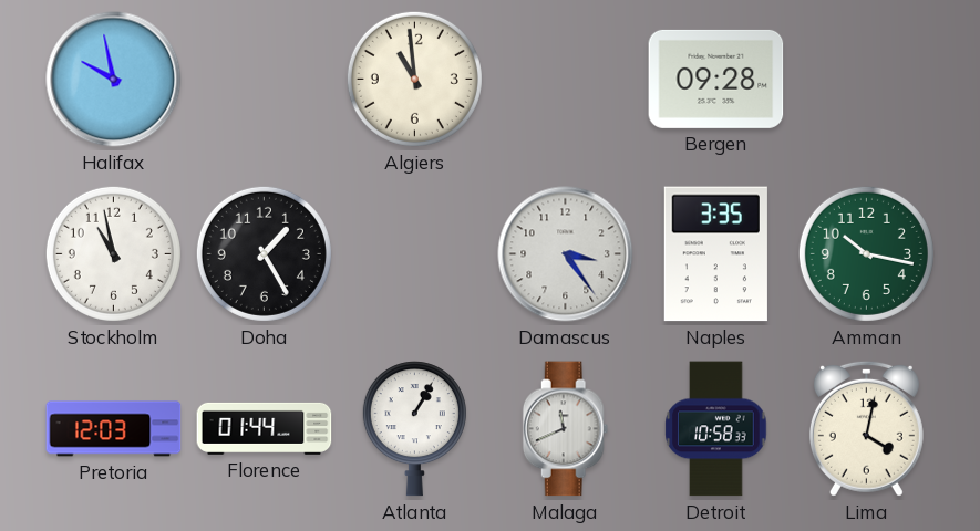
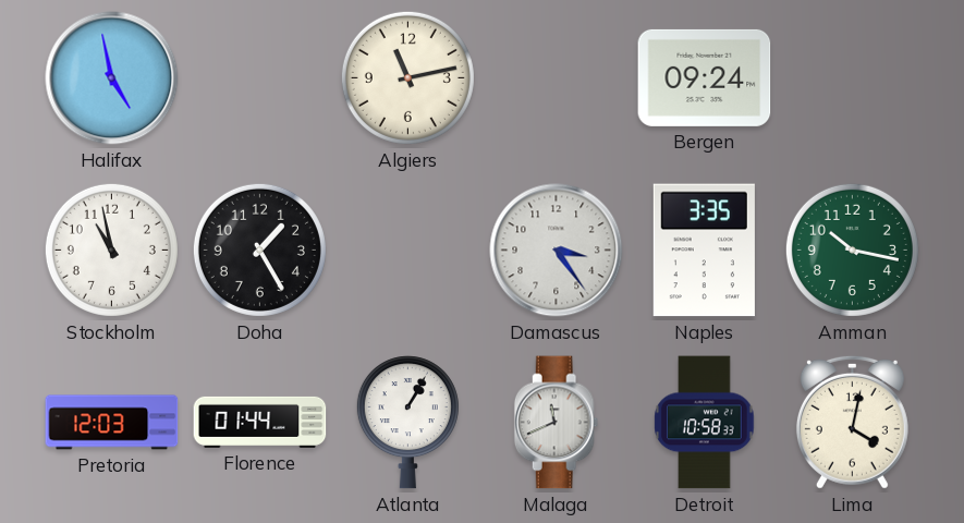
Halifax: 9:58 -> 4:58 (112, 78)
Algiers: 10:59 -> 11:13 (407, 77)
Bergen: 09:28 -> 09:24 (705, 77)
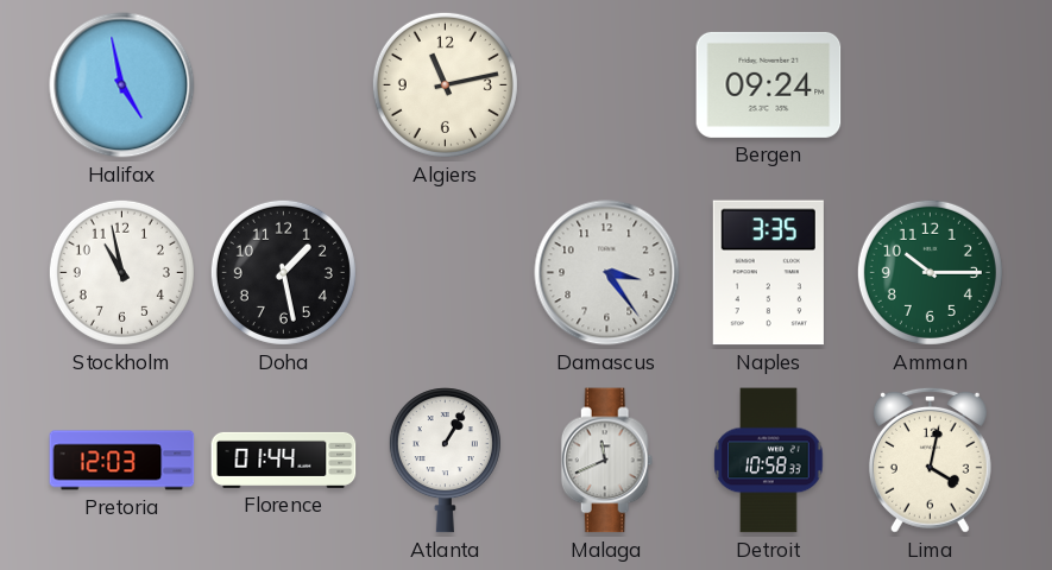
Doha: 1:25 -> 1:28 (283, 272)
Amman: 10:17 -> 10:15 (930, 272)
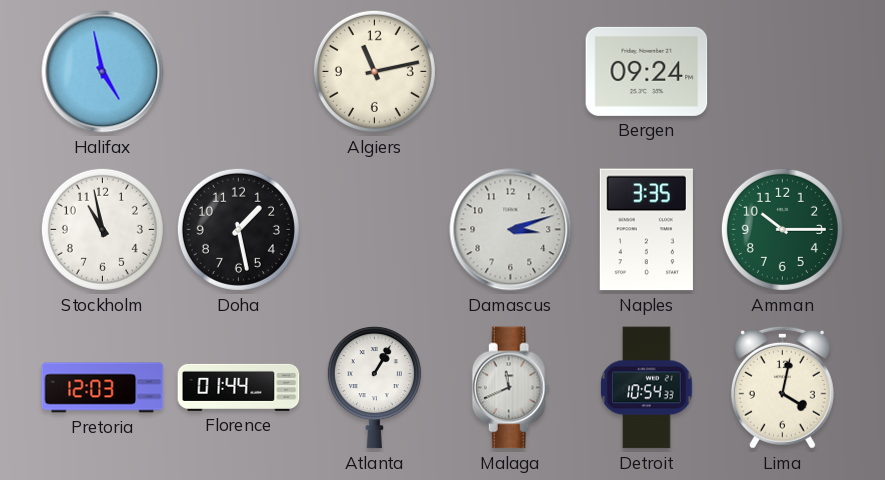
Damascus: 3:24 -> 3:12 (511, 230)
Detroit: 10:58 -> 10:54 (647, 388)
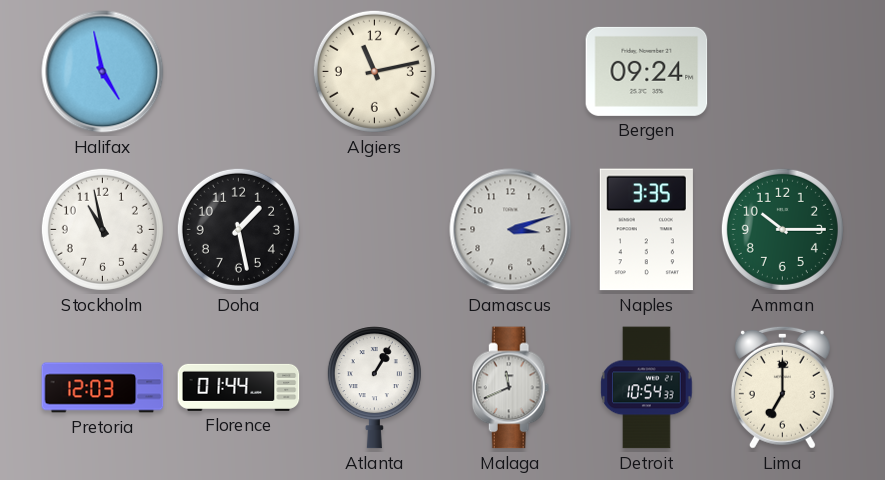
Lima: 4:02 -> 7:00 (782, 387)
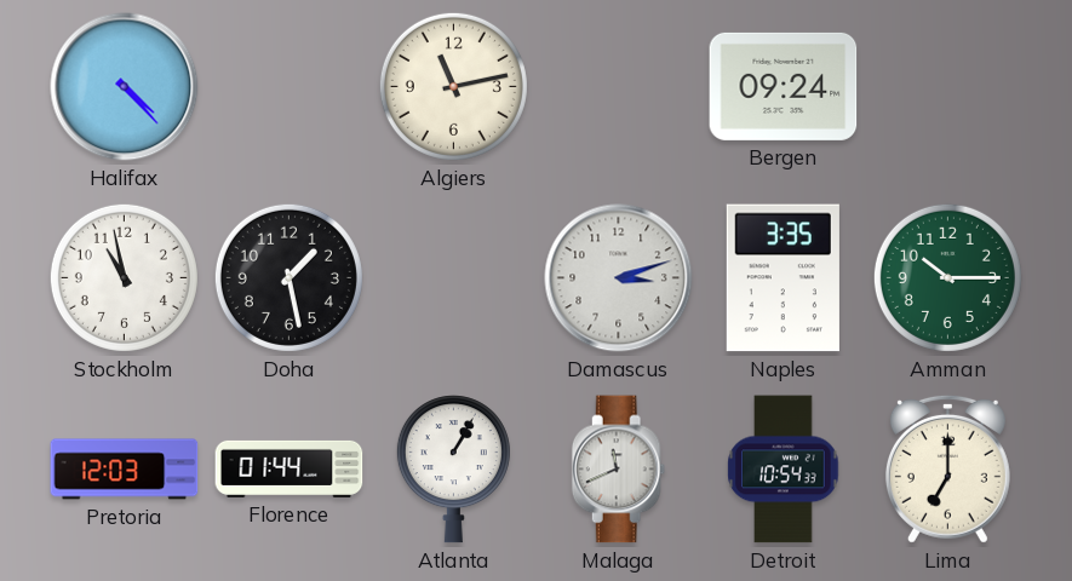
Halifax: 4:58 -> 4:23 (125, 87)
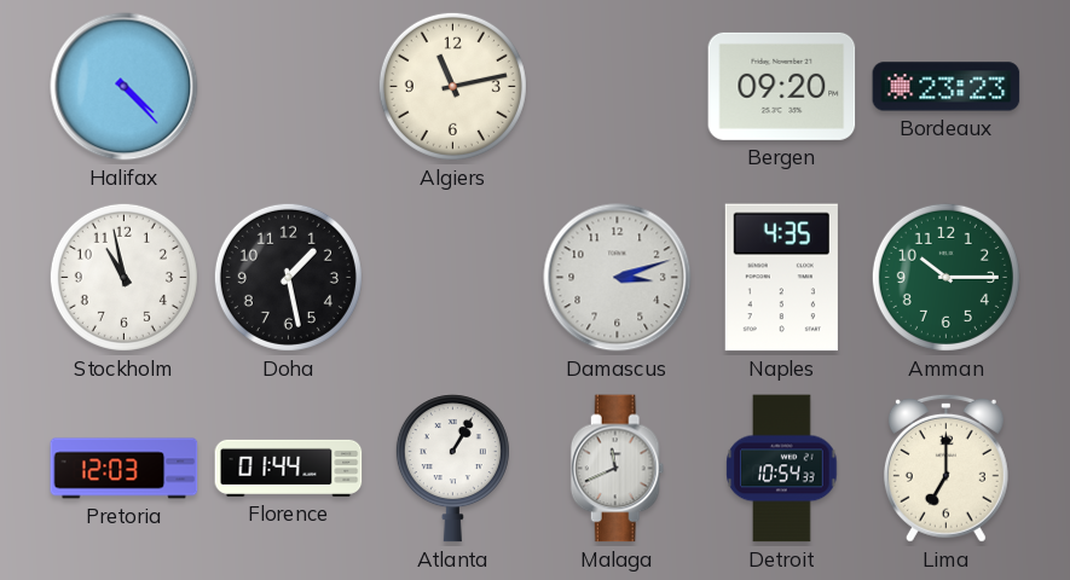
Bergen: 09:24 -> 09:20 (782, 86)
Bordeaux: none -> 23:23 (947, 87)
Naples: 3:35 -> 4:35 (781, 278)
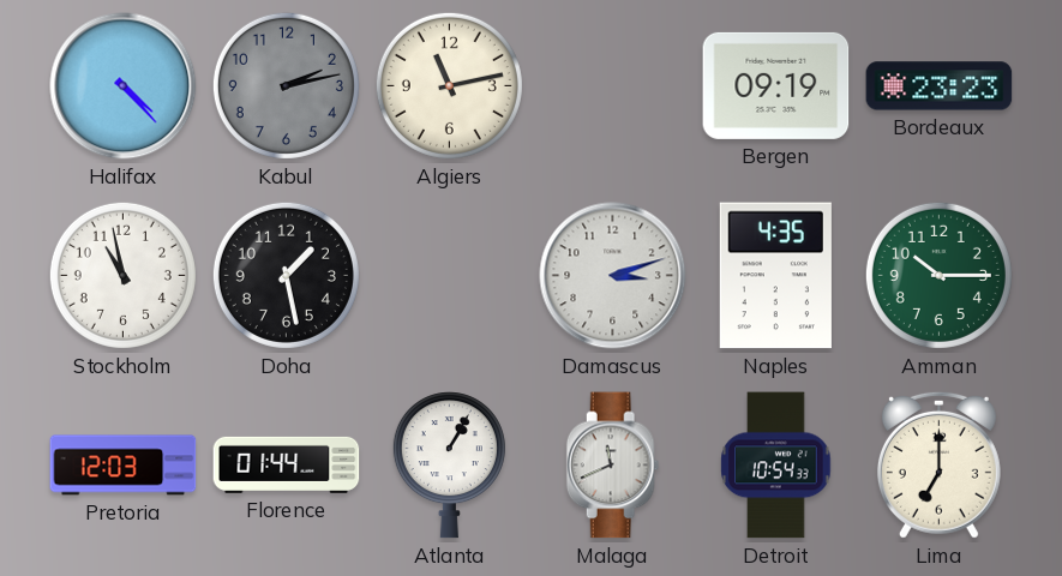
Kabul: none -> 2:13 (286, 85)
Bergen: 09:20 -> 09:19 (776, 85)
